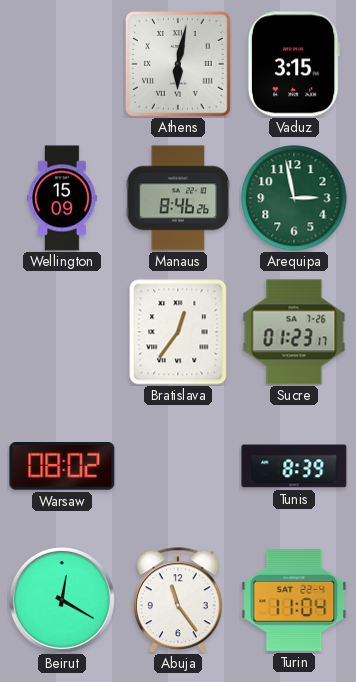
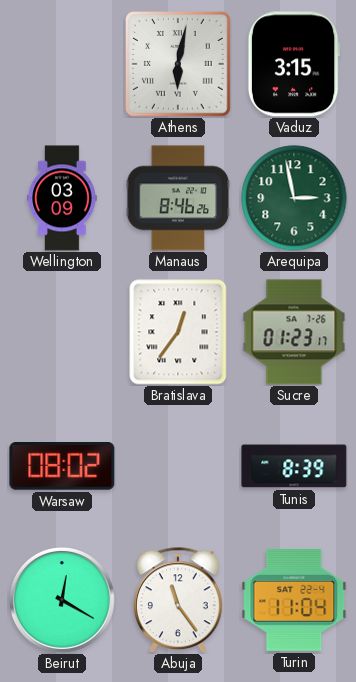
Wellington: 15:09 -> 03:09 (62, 198)
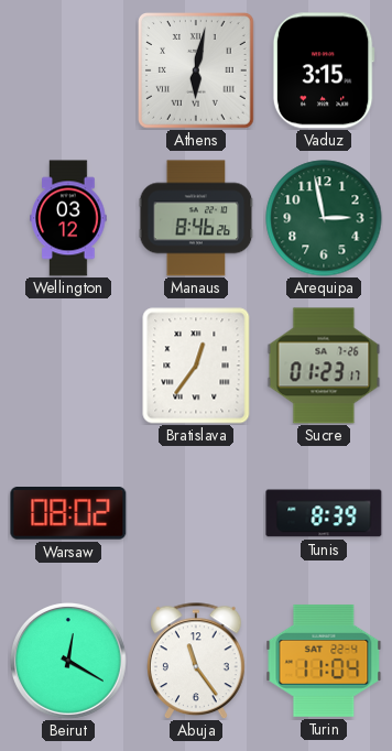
Wellington: 03:09 -> 03:12 (68, 218)
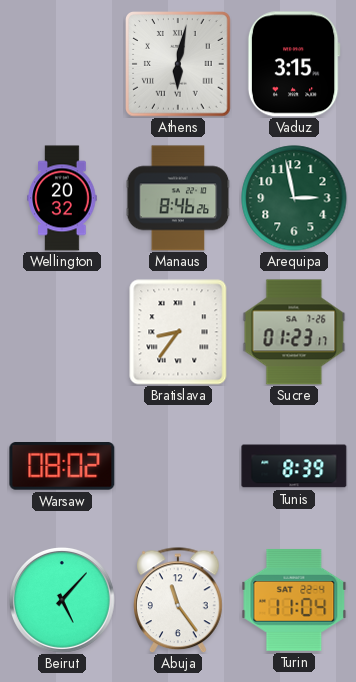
Wellington: 03:12 -> 20:32 (62, 198)
Bratislava: 12:36 -> 8:36 (178, 332)
Beirut: 12:20 -> 5:07 (63, 601)
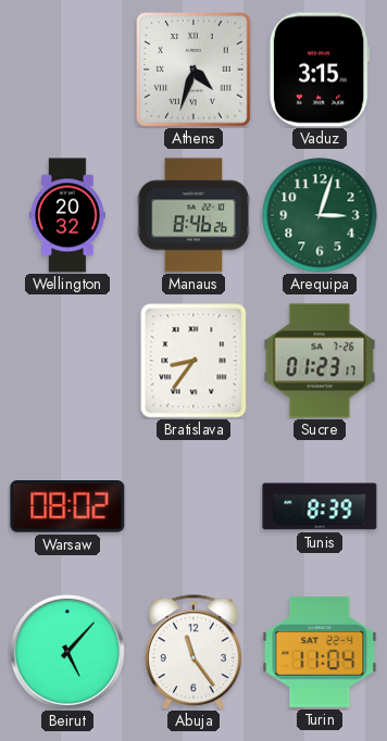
Athens: 6:02 -> 4:33 (195, 71)
Arequipa: 2:58 -> 3:03 (320, 215)
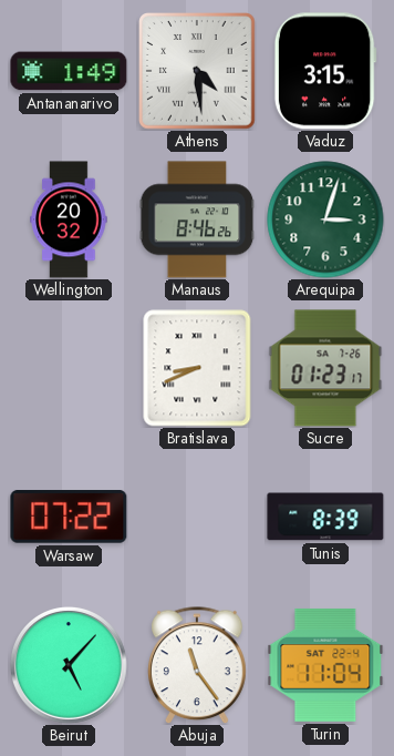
Antananarivo: none -> 1:49 (69, 71)
Athens: 4:33 -> 4:29 (198, 72)
Bratislava: 8:36 -> 8:41 (197, 368)
Warsaw: 08:02 -> 07:22 (69, 517)
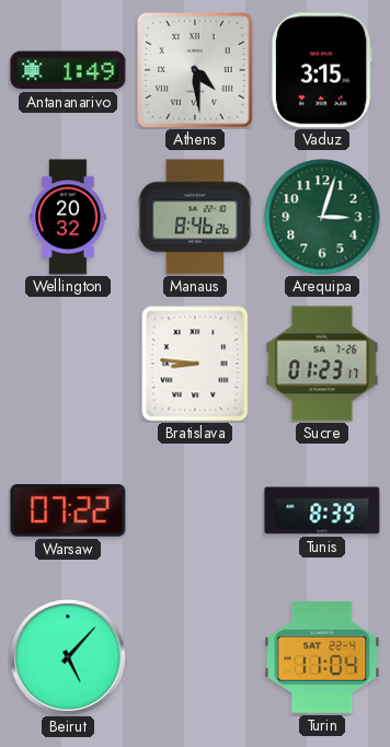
Bratislava: 8:41 -> 8:46 (195, 364)
Abuja: 11:24 -> none (198, 665)
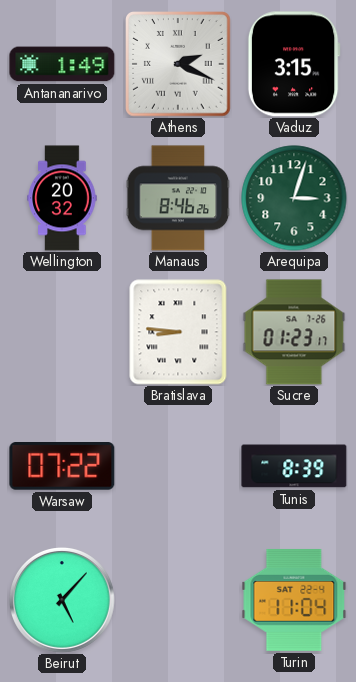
Athens: 4:29 -> 2:19 (179, 65)
